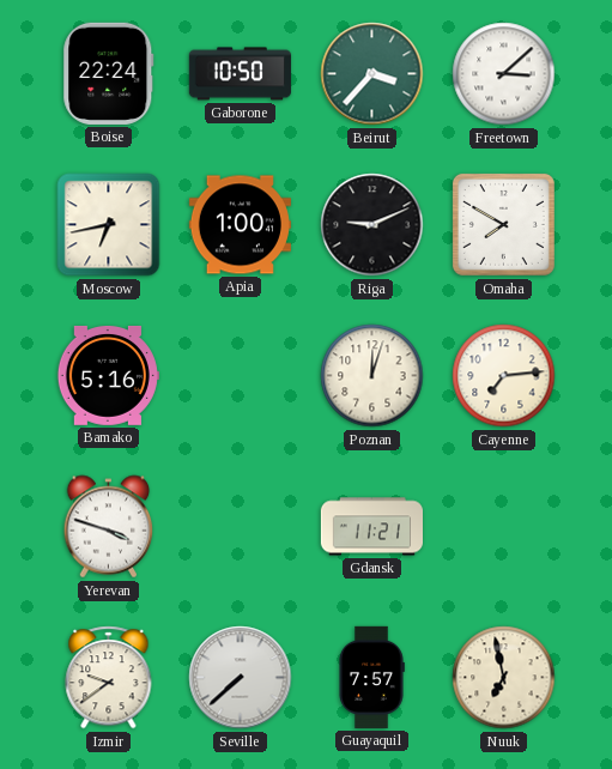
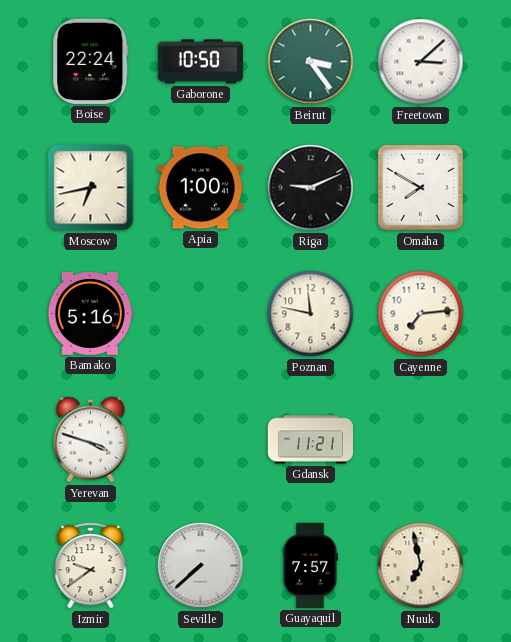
Beirut: 3:37 -> 3:24 (311, 62)
Poznan: 12:03 -> 11:47 (311, 314)
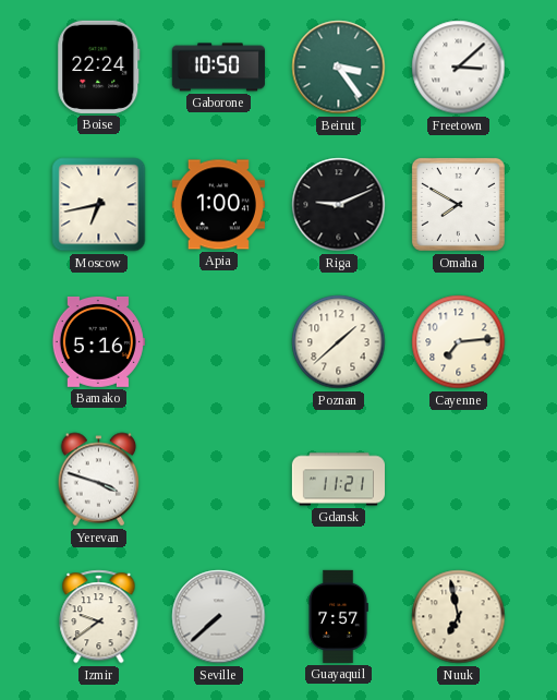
Poznan: 11:47 -> 1:38 (339, 342)
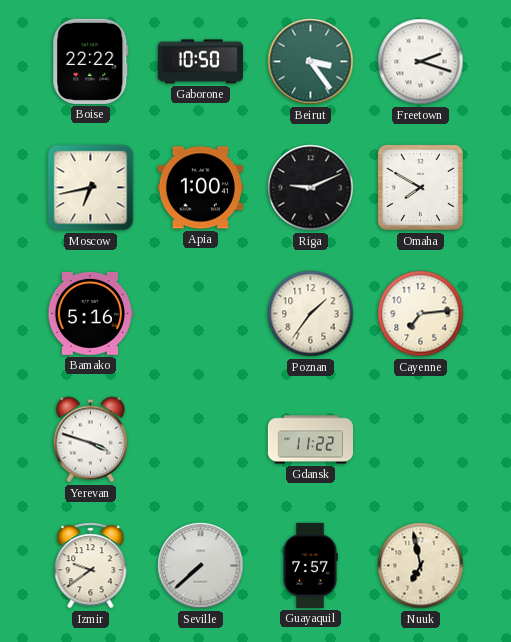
Boise: 22:24 -> 22:22 (91, 61)
Freetown: 3:08 -> 2:18 (421, 62)
Poznan: 1:38 -> 1:36 (311, 314)
Gdansk: 11:21 -> 11:22 (310, 440)
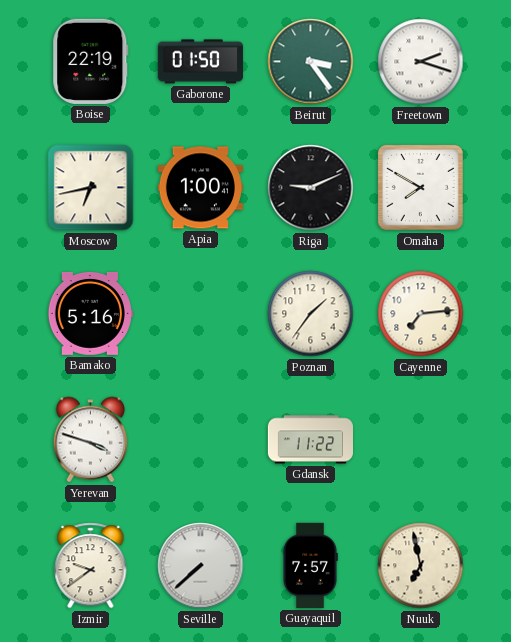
Boise: 22:22 -> 22:19 (91, 61)
Gaborone: 10:50 -> 01:50 (200, 62)
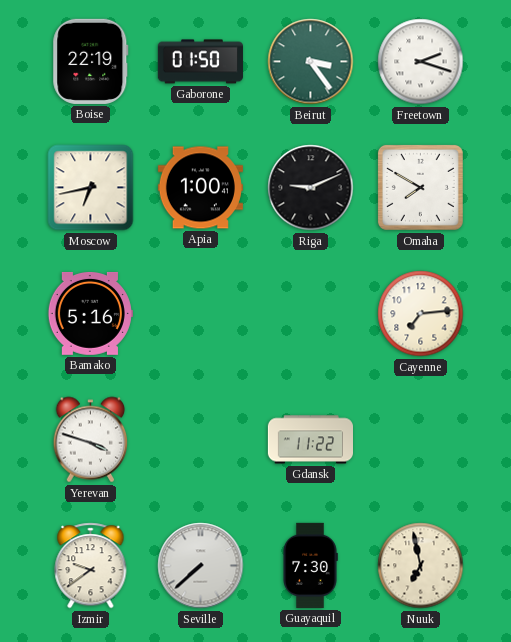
Poznan: 1:36 -> none (311, 314)
Guayaquil: 7:57 -> 7:30 (310, 565)
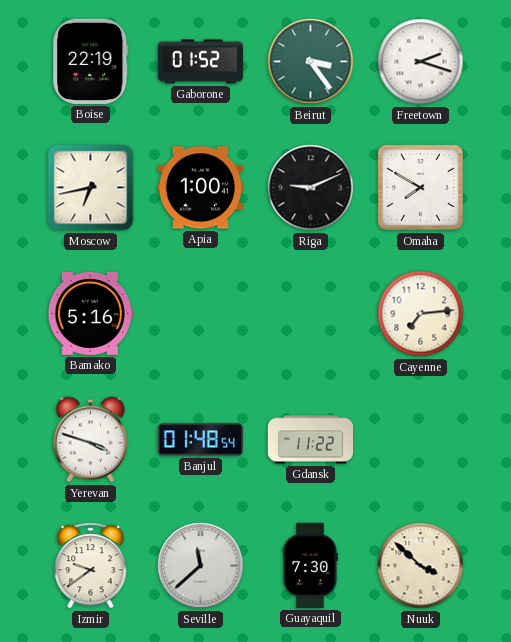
Gaborone: 01:50 -> 01:52 (200, 62)
Banjul: none -> 01:48 (200, 440)
Seville: 7:38 -> 11:38 (201, 566)
Nuuk: 6:58 -> 3:52 (421, 566)
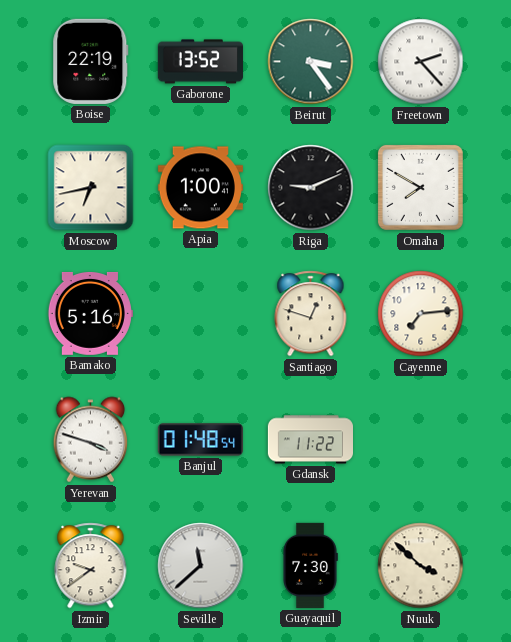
Gaborone: 01:52 -> 13:52 (200, 62)
Freetown: 2:18 -> 2:23 (421, 62)
Santiago: none -> 12:48 (311, 314)
